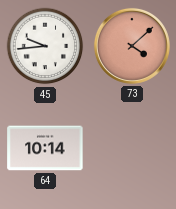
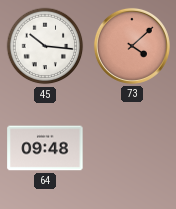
45: 9:44 -> 10:16 (45, 46)
64: 10:14 -> 09:48 (45, 148)
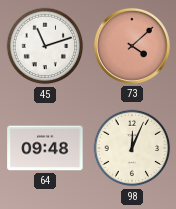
45: 10:16 -> 11:12 (45, 46)
98: none -> 12:04 (132, 148)
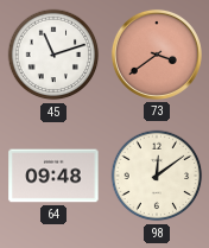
73: 4:08 -> 3:39 (157, 55)
98: 12:04 -> 12:09 (157, 176)
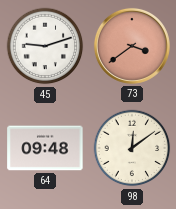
45: 11:12 -> 9:12 (45, 46)
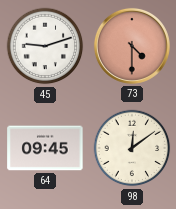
73: 3:39 -> 4:30 (132, 46)
64: 09:48 -> 09:45 (45, 148)
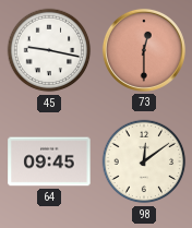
45: 9:12 -> 9:17 (49, 50)
73: 4:30 -> 12:30 (144, 50)
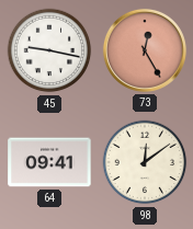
73: 12:30 -> 12:25 (145, 50)
64: 09:45 -> 09:41 (49, 162)
